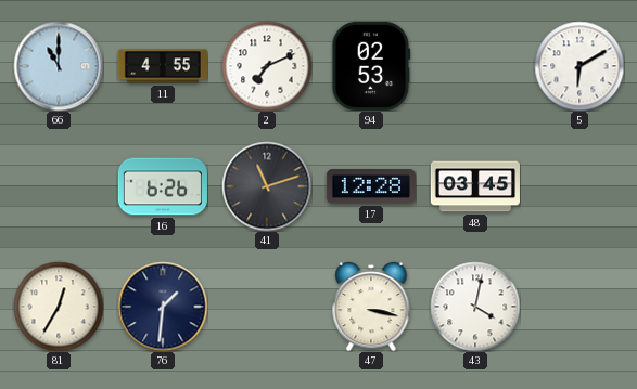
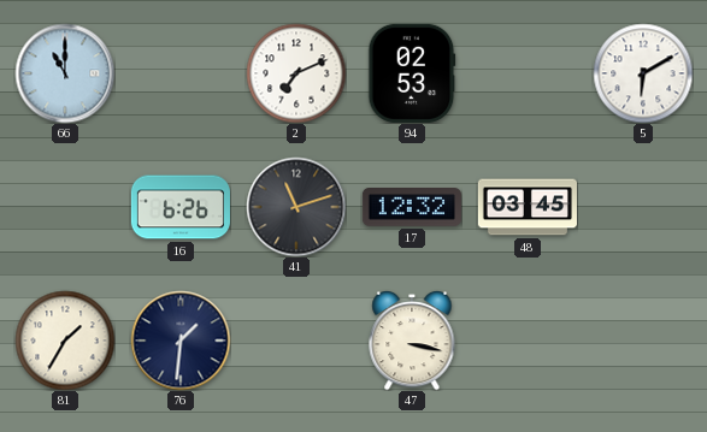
11: 4:55 -> none (163, 66)
17: 12:28 -> 12:32 (412, 208)
81: 12:35 -> 1:35 (65, 341)
43: 4:02 -> none (475, 307)
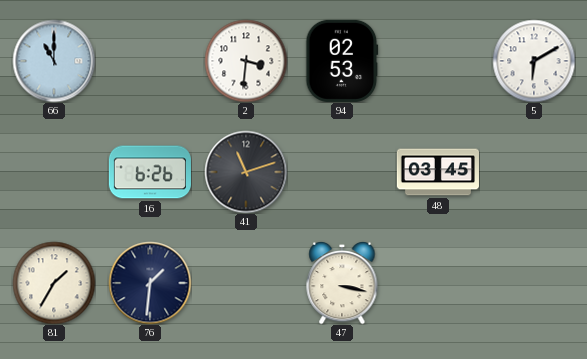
2: 7:11 -> 3:31 (246, 61)
17: 12:32 -> none (412, 208)
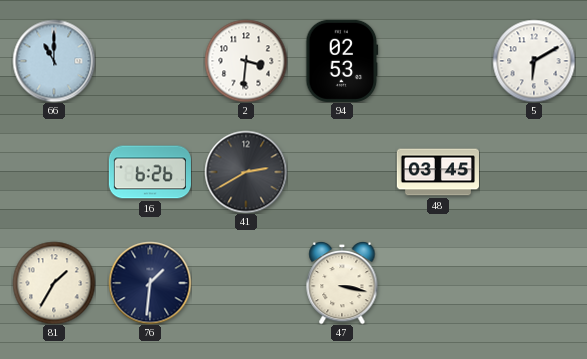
41: 11:12 -> 2:40 (246, 172)
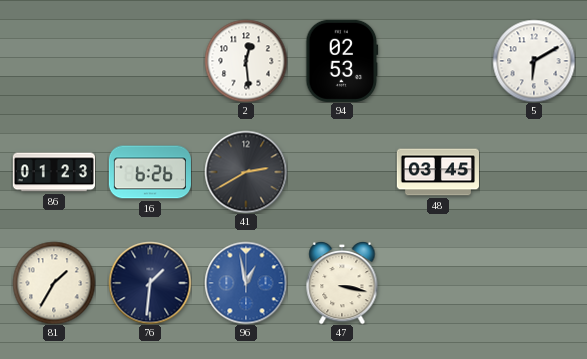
66: 11:00 -> none (54, 61)
2: 3:31 -> 12:29 (246, 61)
86: none -> 01:23 (54, 172)
96: none -> 12:58 (246, 283)
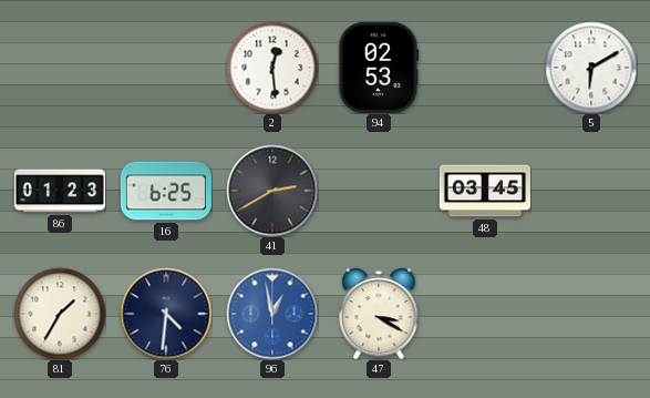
16: 6:26 -> 6:25 (166, 191)
76: 1:31 -> 4:31 (166, 314)
47: 3:17 -> 3:20 (379, 314)
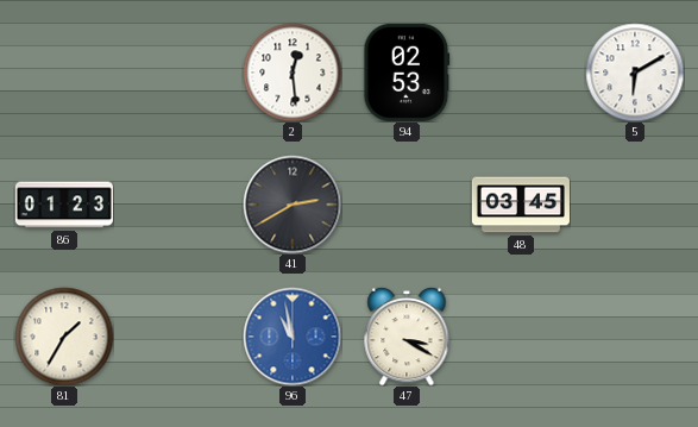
16: 6:25 -> none (166, 191)
76: 4:31 -> none (166, 314)
96: 12:58 -> 10:58 (293, 337)
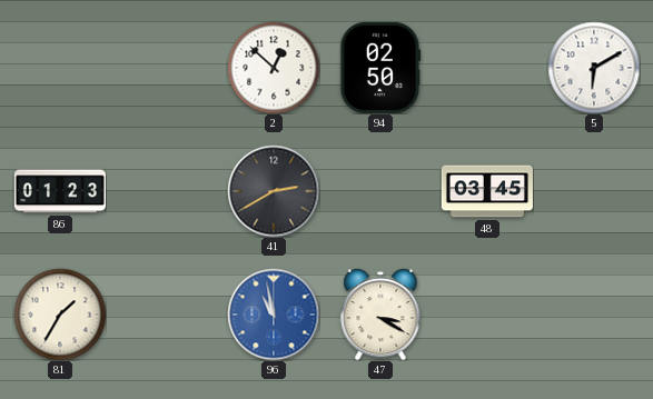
2: 12:29 -> 12:52 (274, 68)
94: 02:53 -> 02:50 (380, 68)
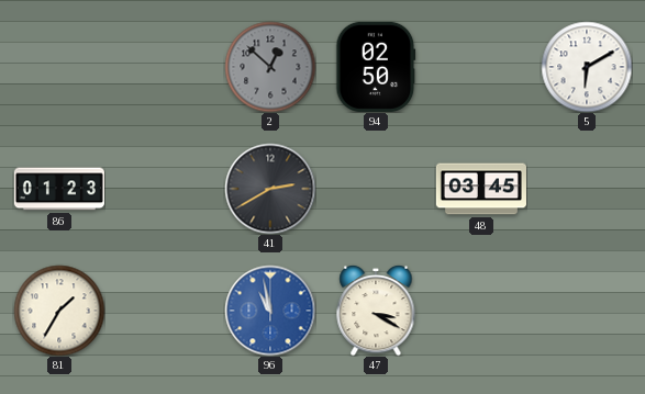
2 dial: white -> grey (270, 67)
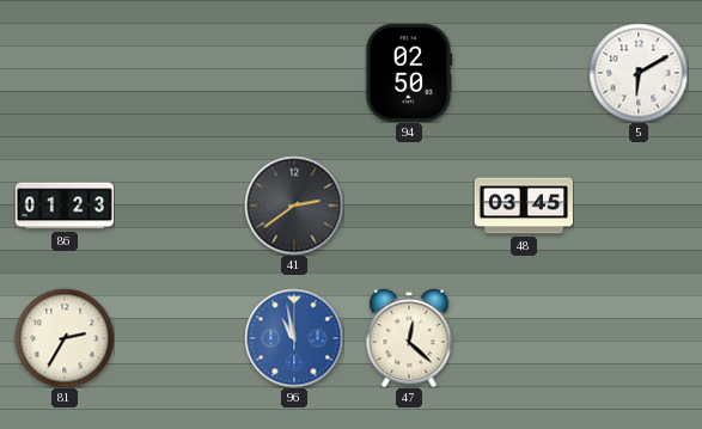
2: 12:52 -> none (270, 67)
41: 2:40 -> 2:39 (294, 206)
81: 1:35 -> 2:35 (65, 338)
47: 3:20 -> 12:22 (409, 338)
